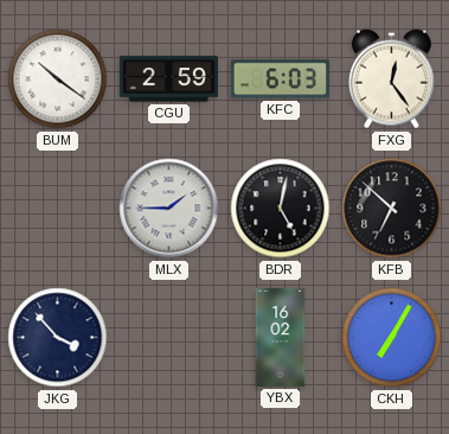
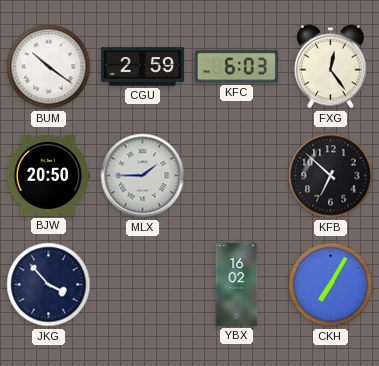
BJW: none -> 20:50 (48, 175)
BDR: 5:02 -> none (281, 209)
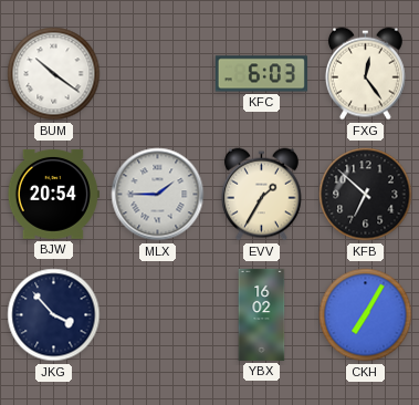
CGU: 2:59 -> none (142, 67)
BJW: 20:50 -> 20:54 (53, 194)
EVV: none -> 1:35 (261, 195)
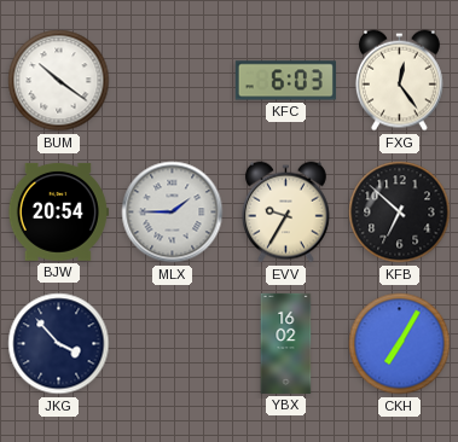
EVV: 1:35 -> 9:35 (285, 213)
